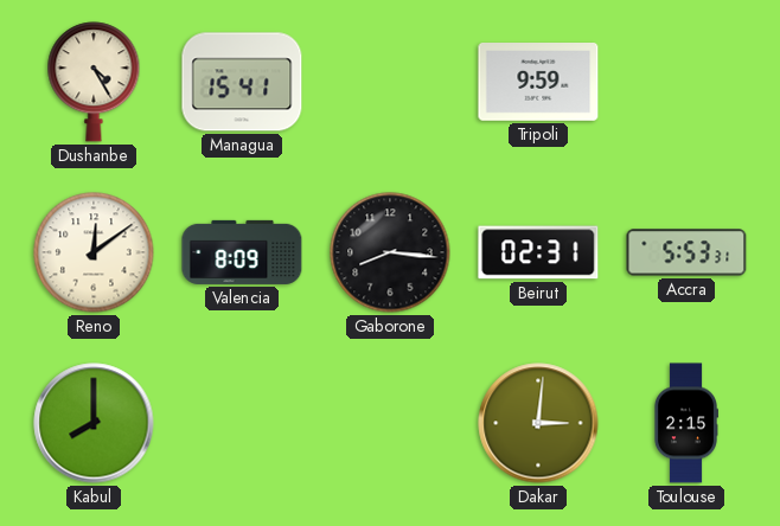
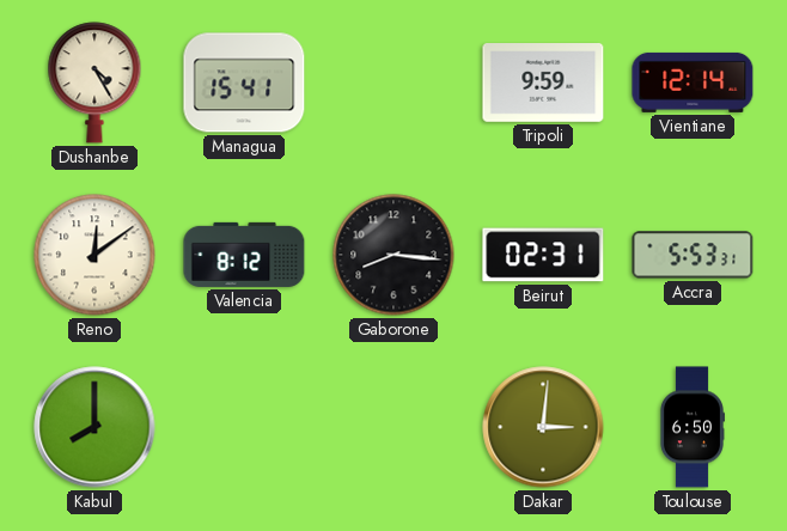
Vientiane: none -> 12:14 (693, 83)
Valencia: 8:09 -> 8:12 (244, 255)
Toulouse: 2:15 -> 6:50 (691, 427)
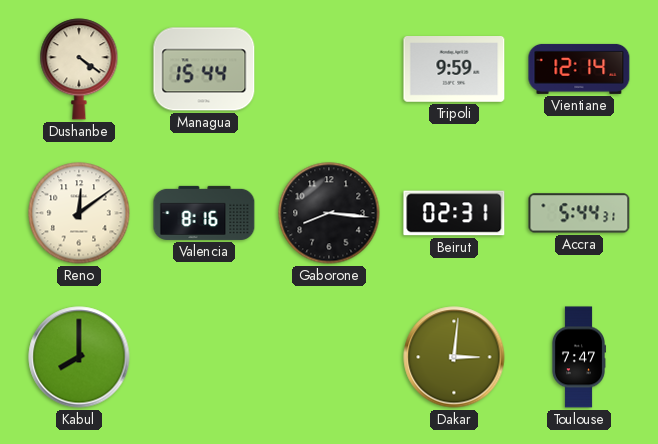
Dushanbe: 4:25 -> 4:21 (79, 69)
Managua: 15:41 -> 15:44 (204, 69)
Valencia: 8:12 -> 8:16 (204, 213)
Accra: 5:53 -> 5:44 (579, 213)
Toulouse: 6:50 -> 7:47 (578, 357)
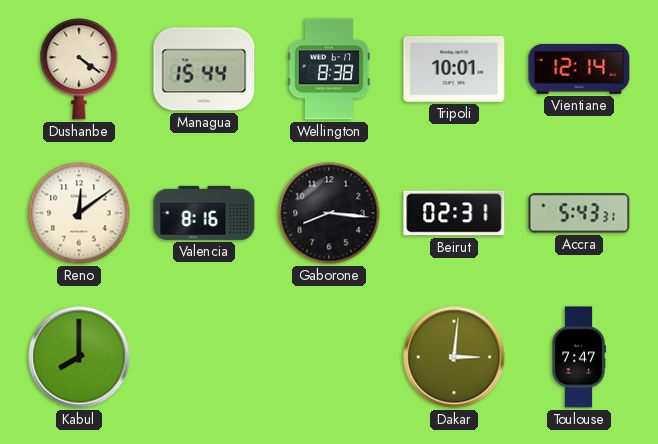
Wellington: none -> 8:38 (329, 69)
Tripoli: 9:59 -> 10:01 (454, 70)
Accra: 5:44 -> 5:43 (579, 213)
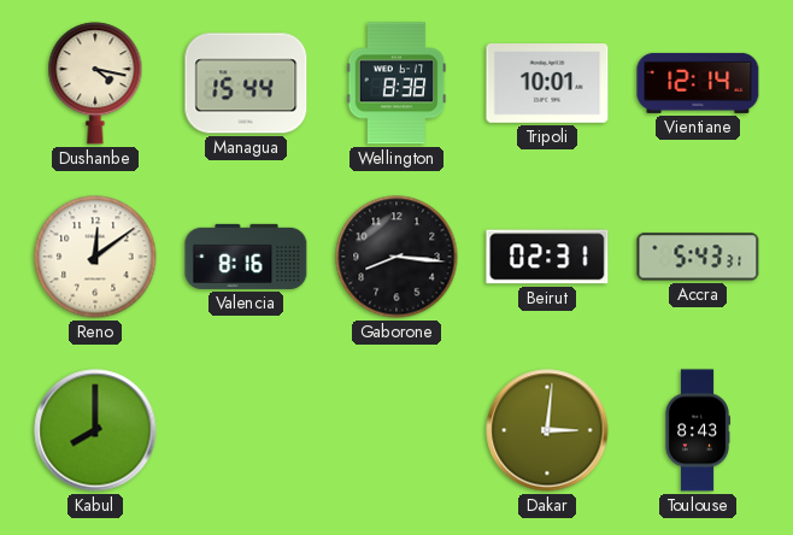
Dushanbe: 4:21 -> 4:17 (95, 83)
Toulouse: 7:47 -> 8:43 (697, 430)
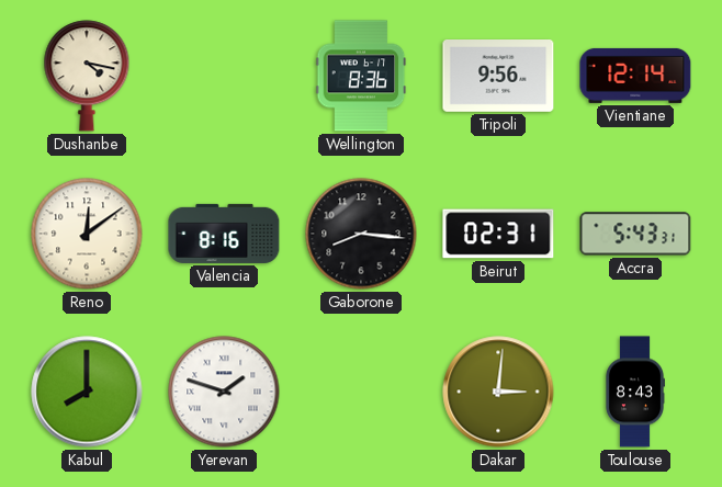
Managua: 15:44 -> none (246, 83)
Wellington: 8:38 -> 8:36 (361, 76)
Tripoli: 10:01 -> 9:56 (498, 77)
Yerevan: none -> 1:48 (224, 392)
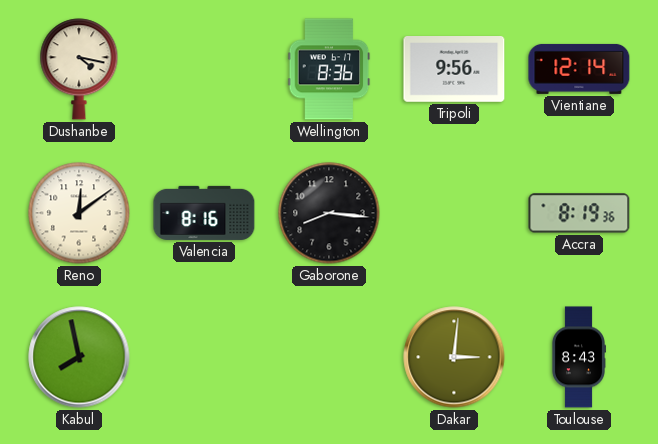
Beirut: 02:31 -> none (498, 234)
Accra: 5:43 -> 8:19 (579, 213)
Kabul: 8:00 -> 7:58 (79, 357)
Yerevan: 1:48 -> none (224, 392)
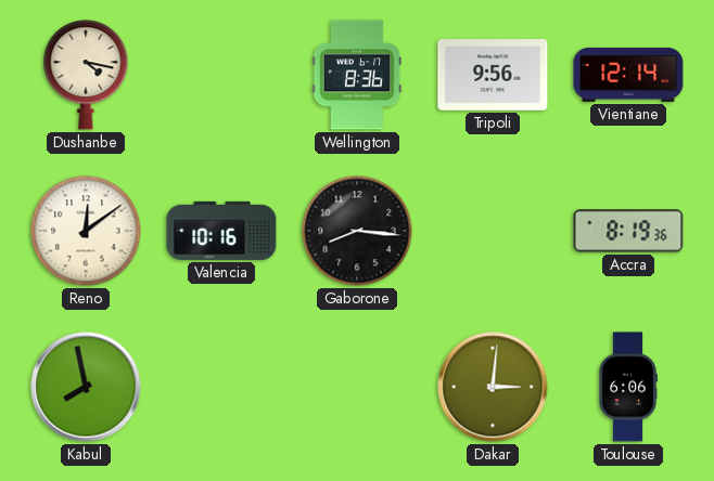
Valencia: 8:16 -> 10:16 (221, 231)
Toulouse: 8:43 -> 6:06 (627, 387)
